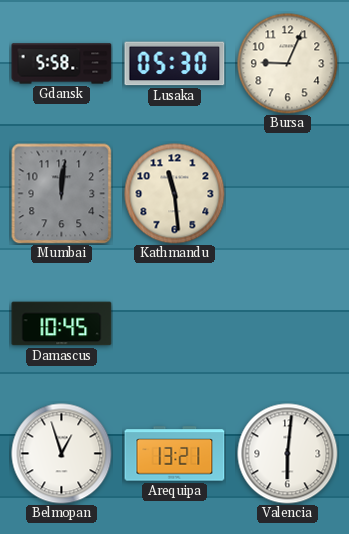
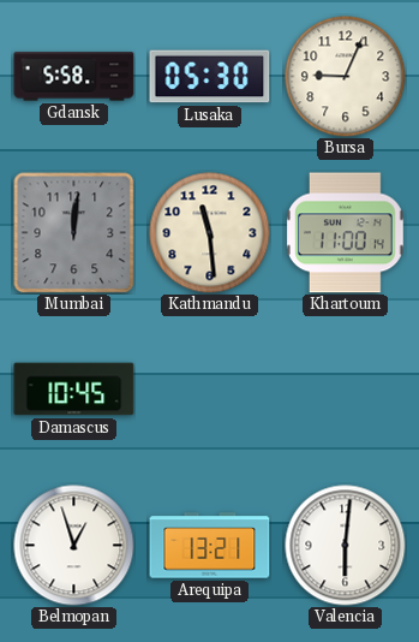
Khartoum: none -> 11:00 (345, 233)
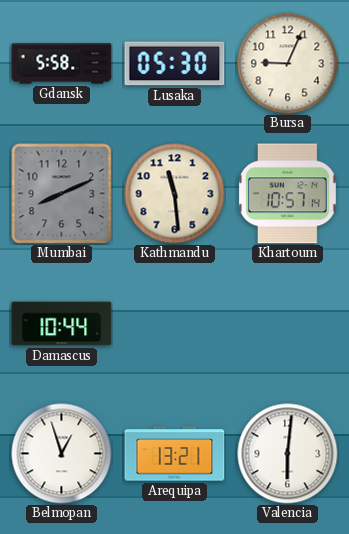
Mumbai: 12:01 -> 8:11 (62, 194)
Khartoum: 11:00 -> 10:57 (287, 194)
Damascus: 10:45 -> 10:44 (62, 324)
